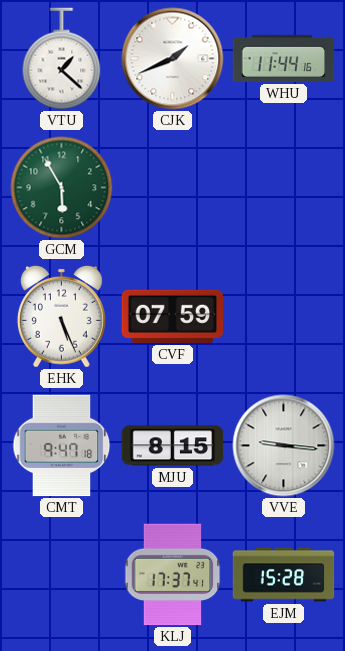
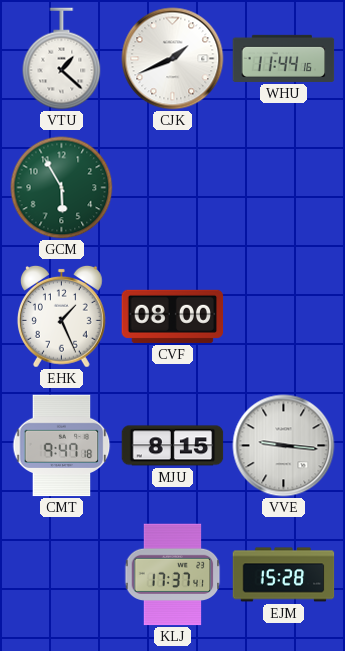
EHK: 5:26 -> 1:26 (61, 316)
CVF: 07:59 -> 08:00 (173, 316)
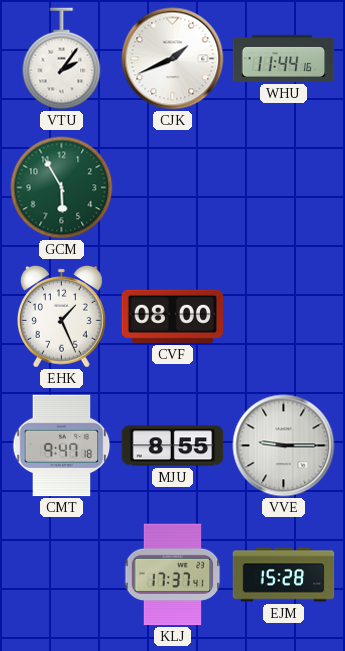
VTU: 1:22 -> 2:06 (62, 59)
MJU: 8:15 -> 8:55 (173, 446)
VVE: 9:16 -> 9:15 (284, 446)
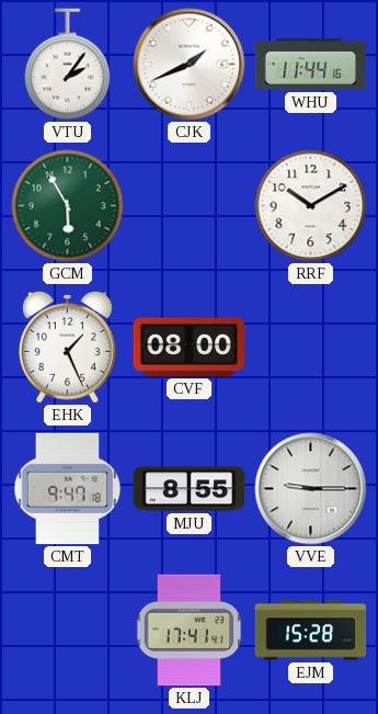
RRF: none -> 10:10 (311, 206)
KLJ: 17:37 -> 17:41 (190, 631)
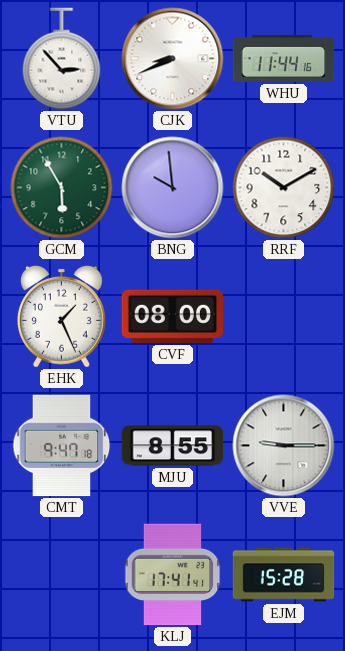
VTU: 2:06 -> 2:53 (62, 59)
CJK: 1:41 -> 8:41 (173, 59)
BNG: none -> 9:59 (173, 188)
